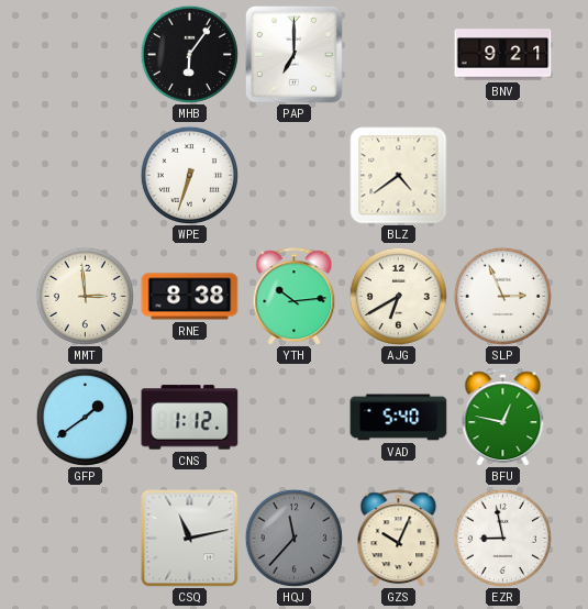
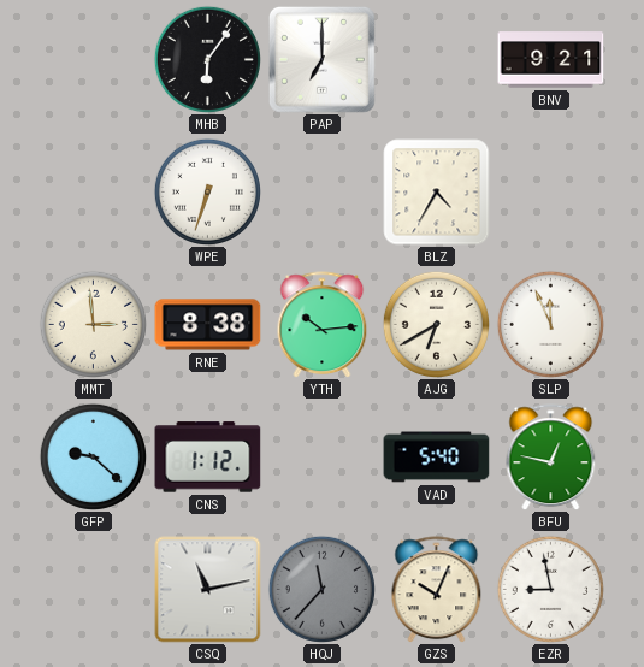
BLZ: 4:39 -> 4:35 (437, 193)
SLP: 2:56 -> 11:56 (550, 324)
GFP: 1:39 -> 9:22 (93, 456)
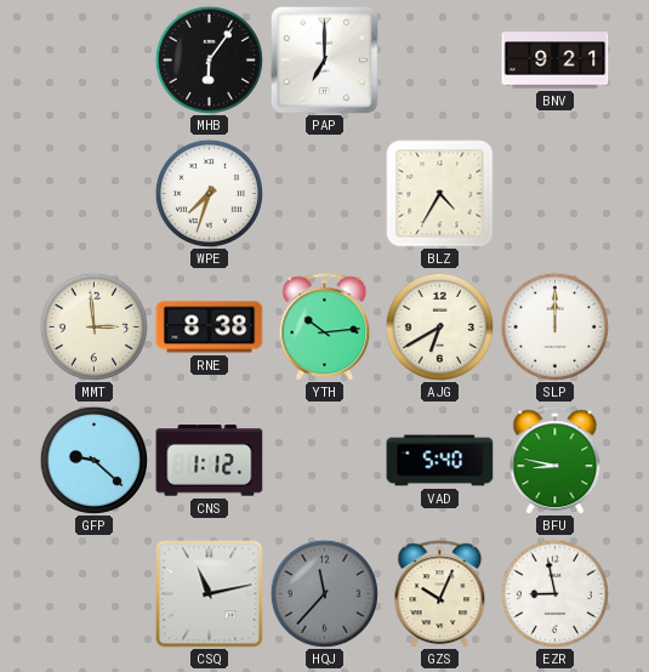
WPE: 6:33 -> 7:33 (209, 193)
SLP: 11:56 -> 12:00 (554, 326)
BFU: 12:47 -> 8:47 (556, 461)
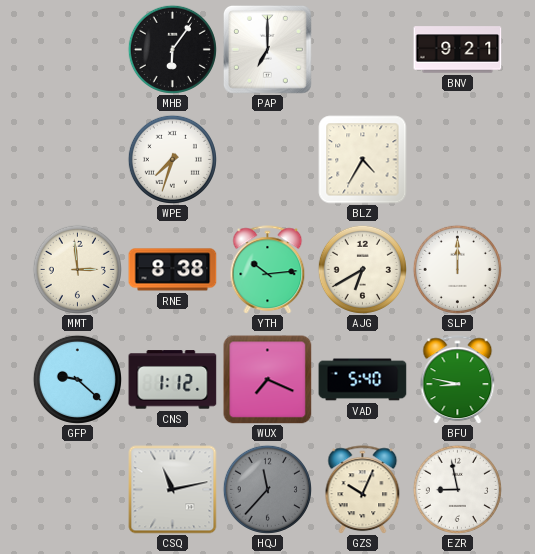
WUX: none -> 7:19 (268, 380)
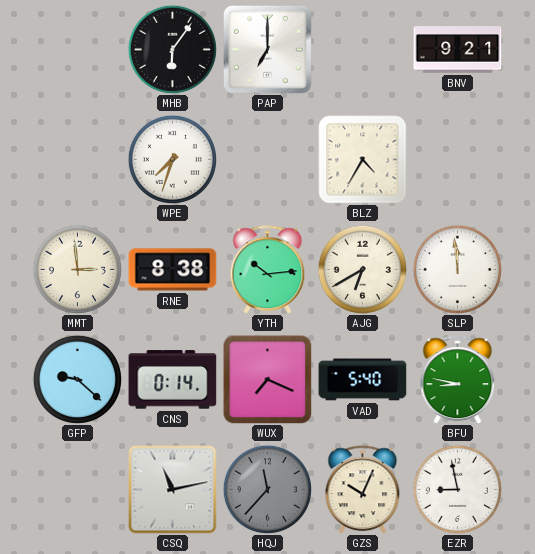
SLP: 12:00 -> 11:59 (457, 269)
CNS: 1:12 -> 0:14 (173, 380)
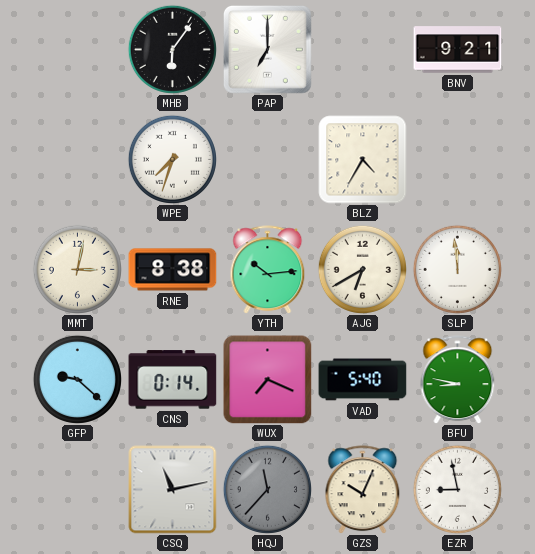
MMT: 2:59 -> 3:02 (77, 269)
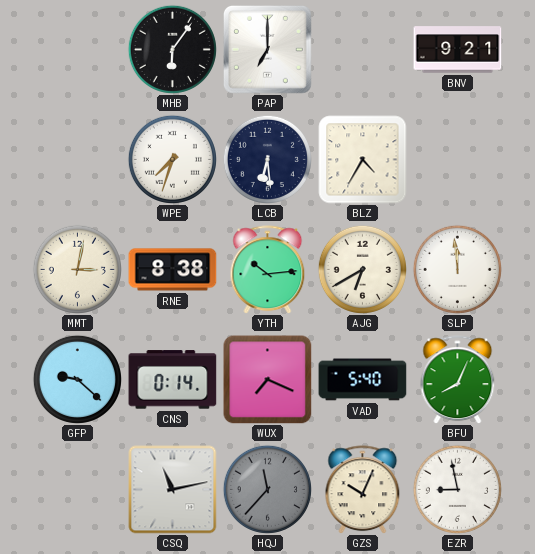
LCB: none -> 6:29 (267, 159)
BFU: 8:47 -> 8:04 (458, 380)
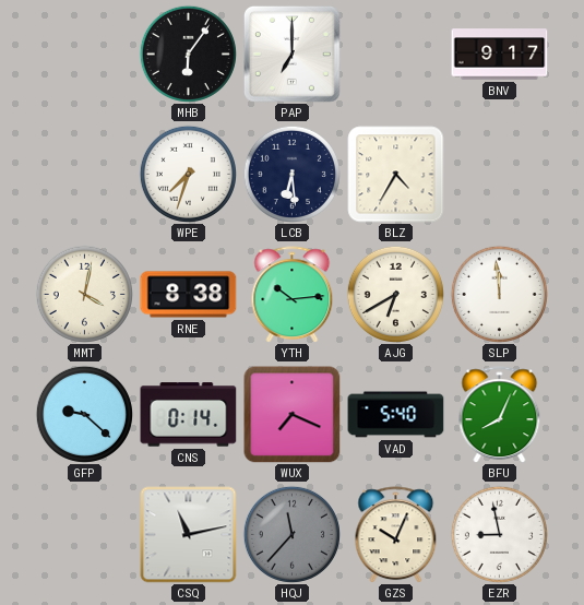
BNV: 9:21 -> 9:17 (500, 55)
MMT: 3:02 -> 4:02 (84, 294)
